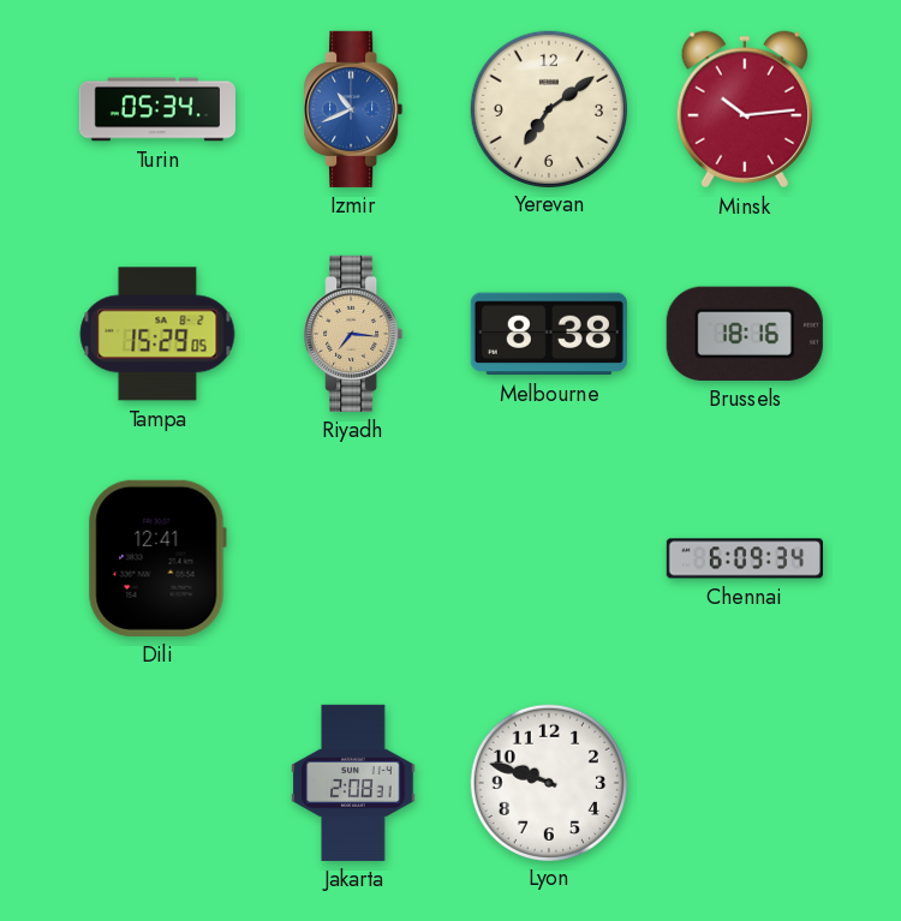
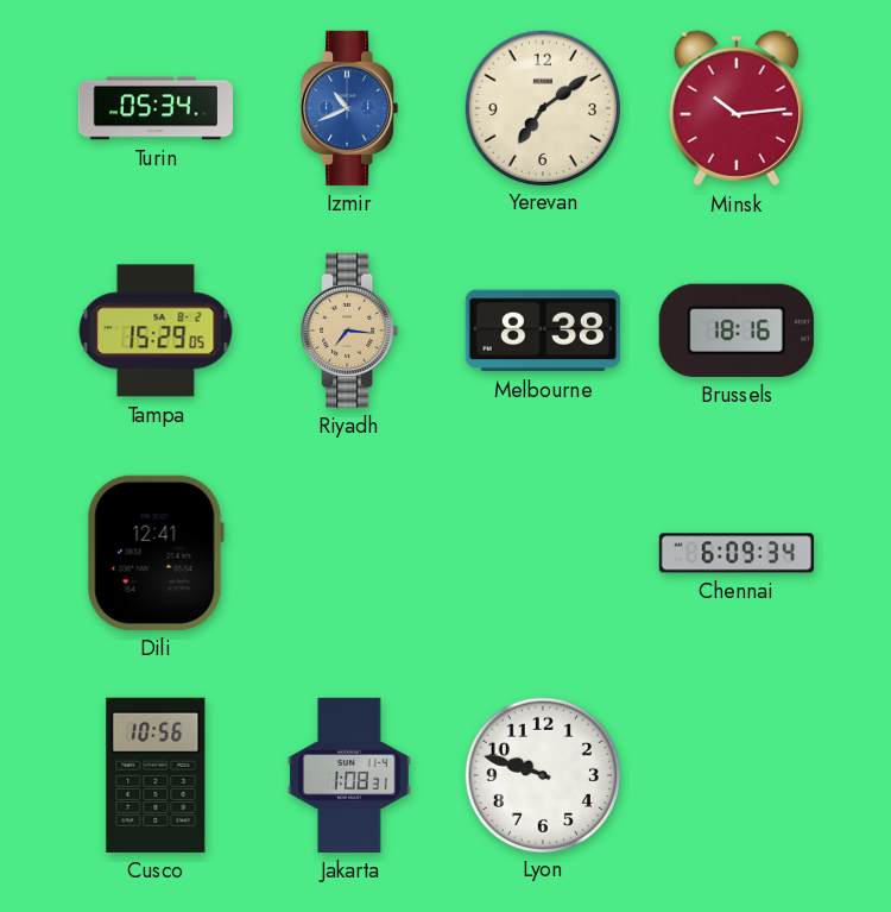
Cusco: none -> 10:56 (156, 775)
Jakarta: 2:08 -> 1:08 (349, 775)
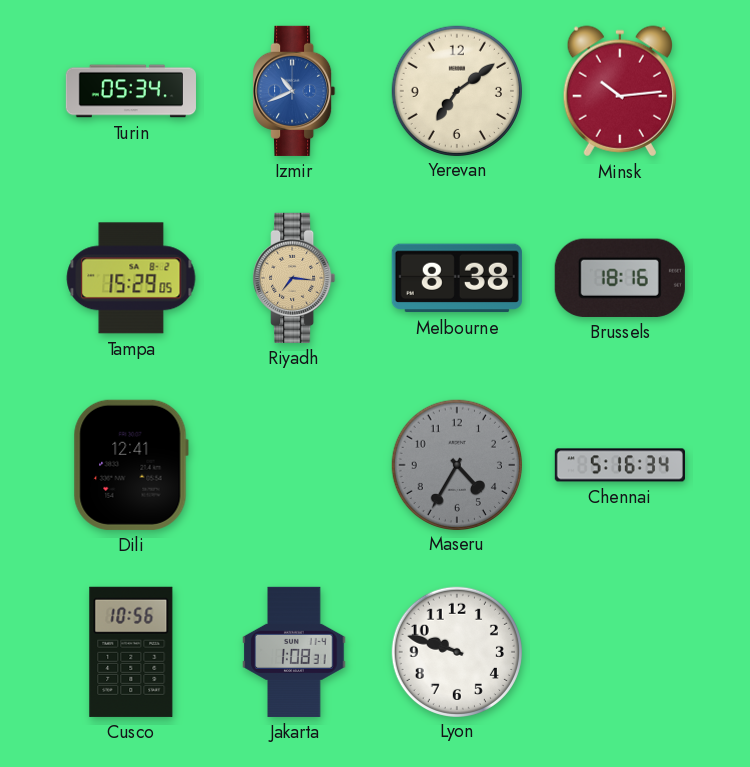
Maseru: none -> 4:35 (456, 464)
Chennai: 6:09 -> 5:16 (620, 465)
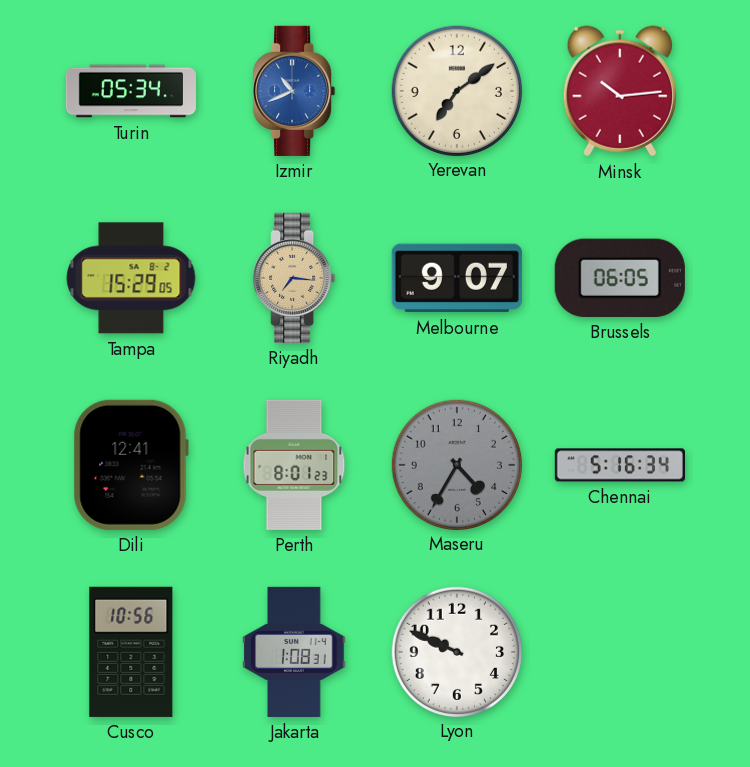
Melbourne: 8:38 -> 9:07 (457, 278)
Brussels: 18:16 -> 06:05 (620, 278)
Perth: none -> 8:01 (294, 465)
Lyon: 9:48 -> 9:49 (456, 651)
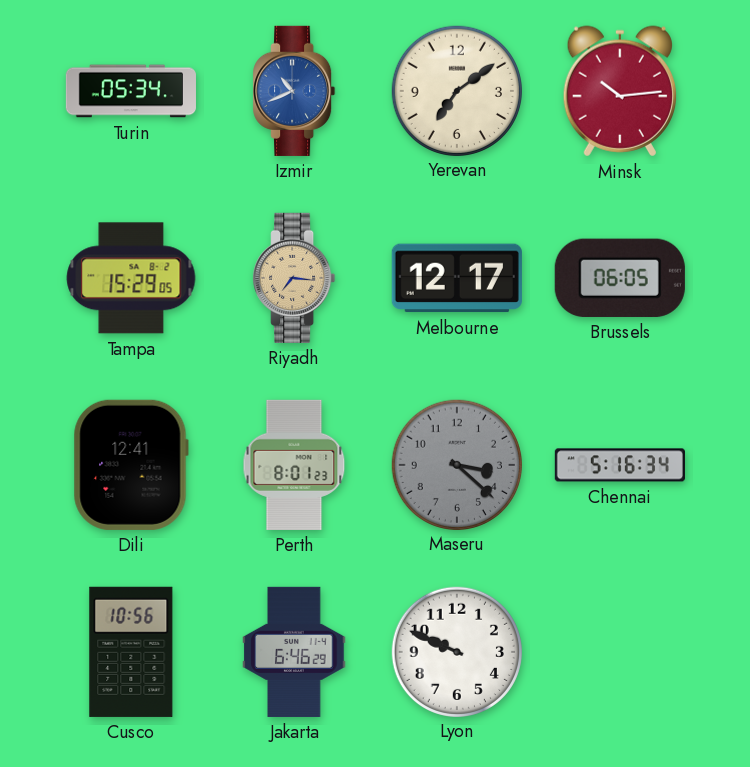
Melbourne: 9:07 -> 12:17 (457, 278)
Maseru: 4:35 -> 3:22 (456, 464)
Jakarta: 1:08 -> 6:46 (294, 652)
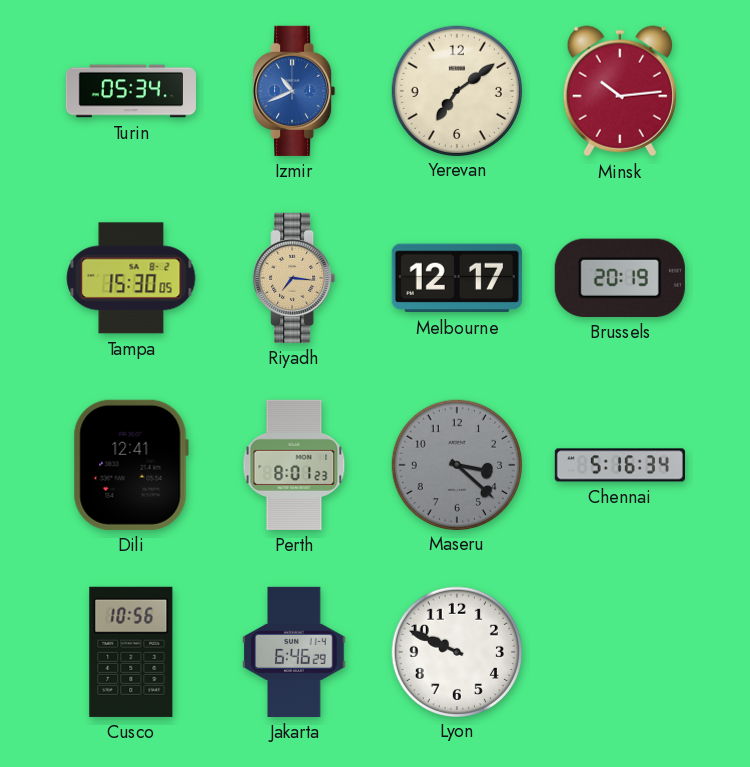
Tampa: 15:29 -> 15:30 (131, 278)
Brussels: 06:05 -> 20:19 (620, 278)
